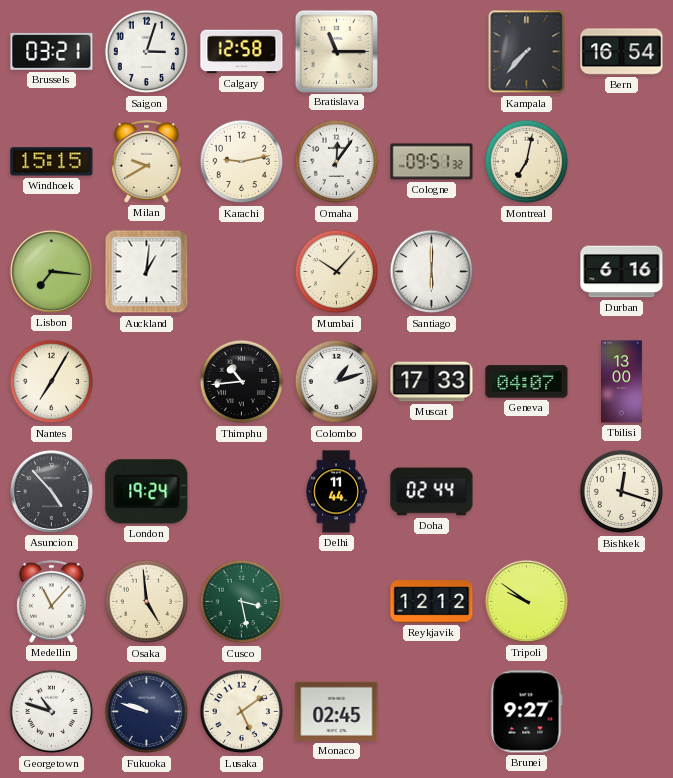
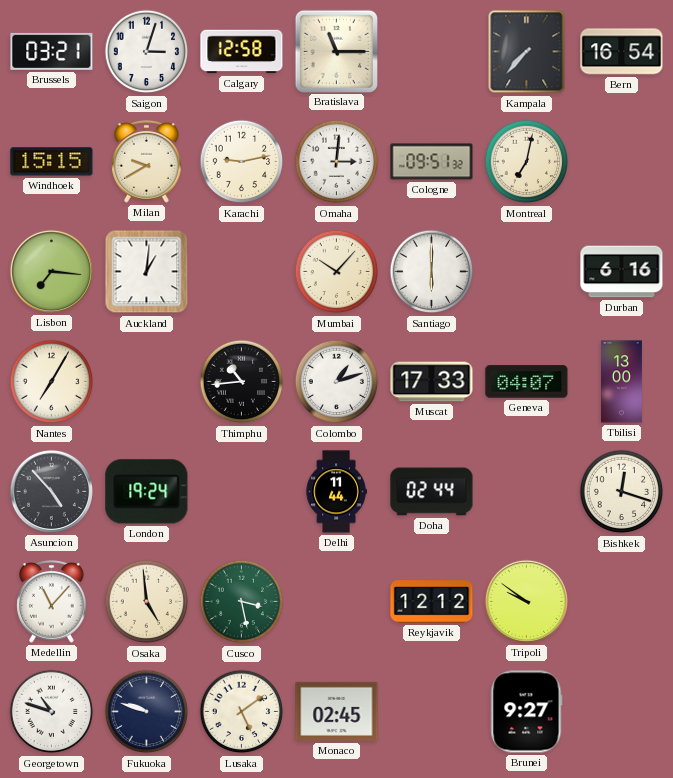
Omaha: 12:06 -> 3:01 (337, 162)
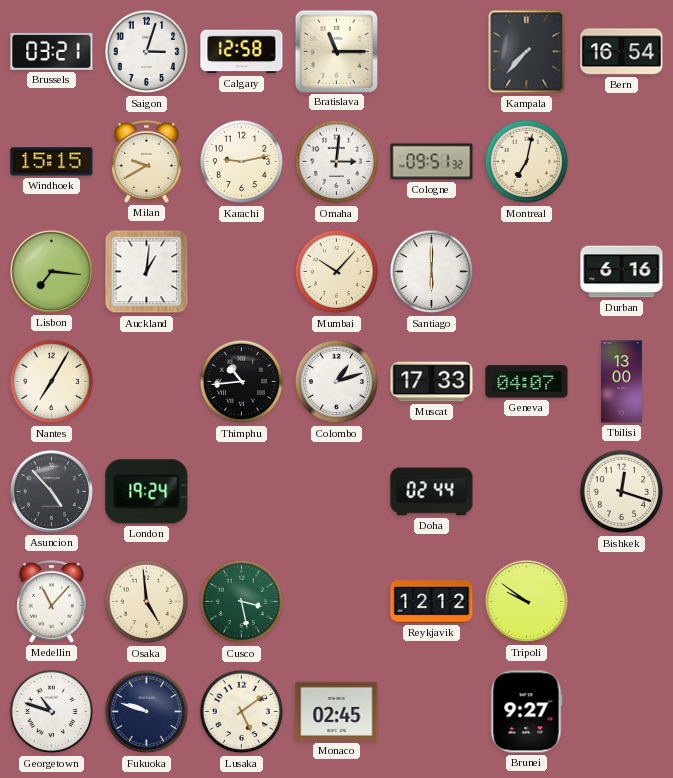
Delhi: 11:44 -> none (336, 492)
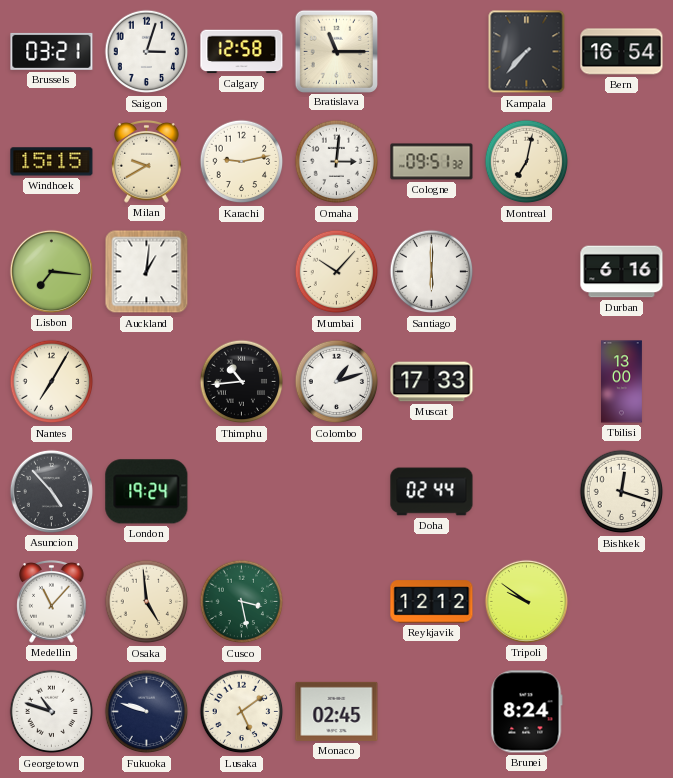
Geneva: 04:07 -> none (527, 382)
Brunei: 9:27 -> 8:24 (527, 712)
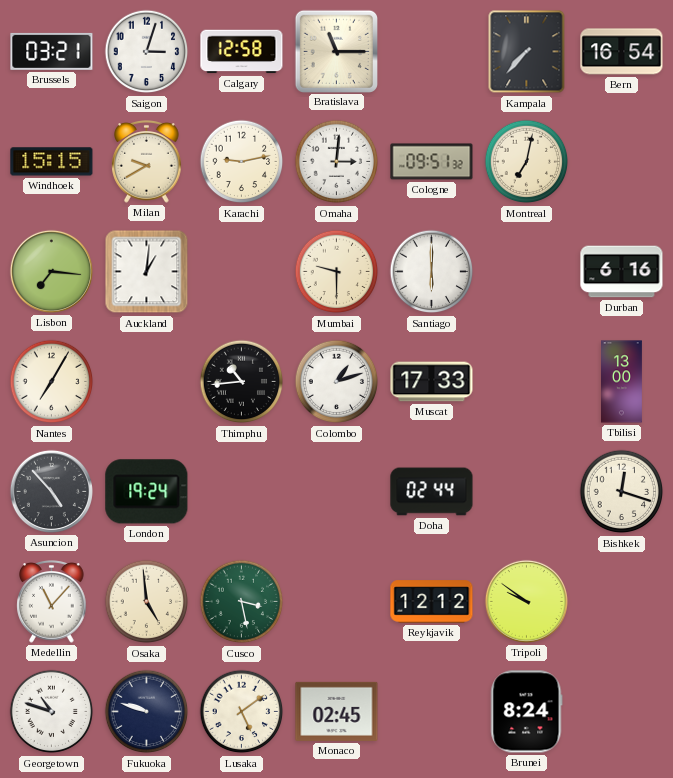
Mumbai: 10:07 -> 9:30 (337, 272)
